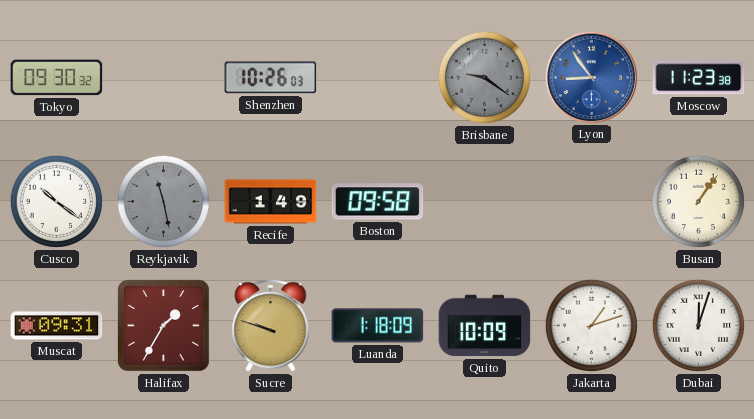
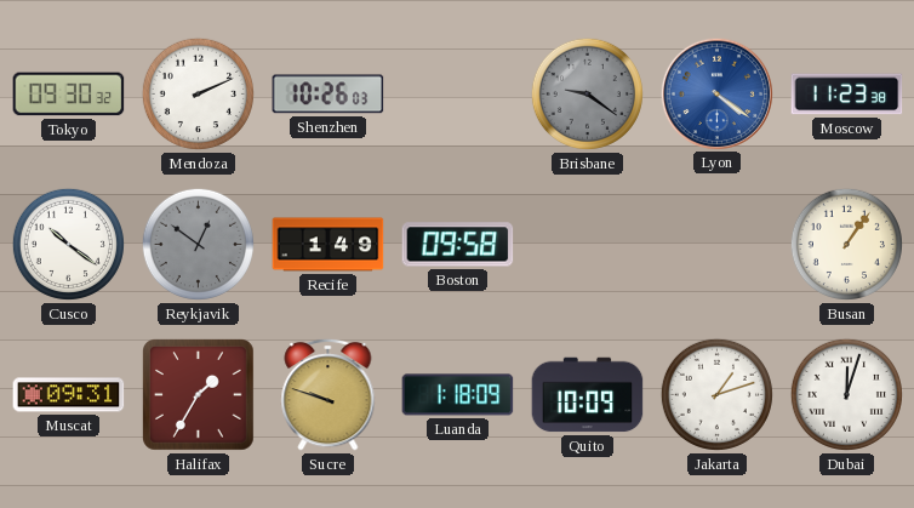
Mendoza: none -> 2:11 (198, 93)
Lyon: 8:54 -> 4:21 (716, 93)
Reykjavik: 11:28 -> 12:51 (198, 244)
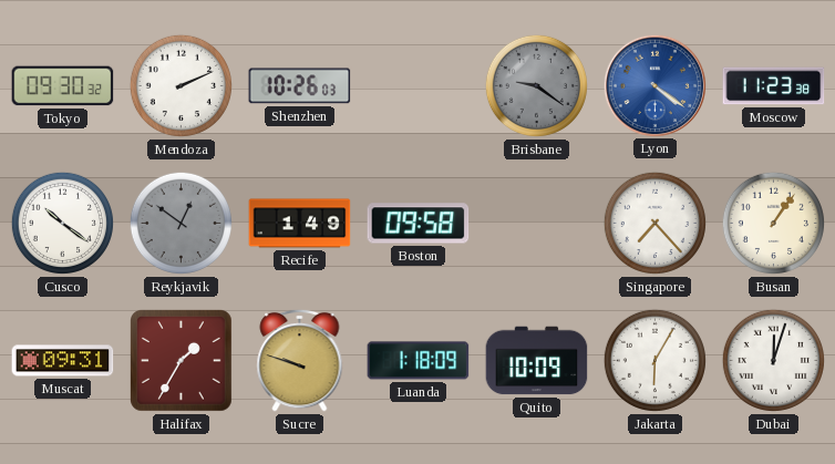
Singapore: none -> 7:23 (654, 223)
Jakarta: 1:12 -> 6:05 (654, 360)
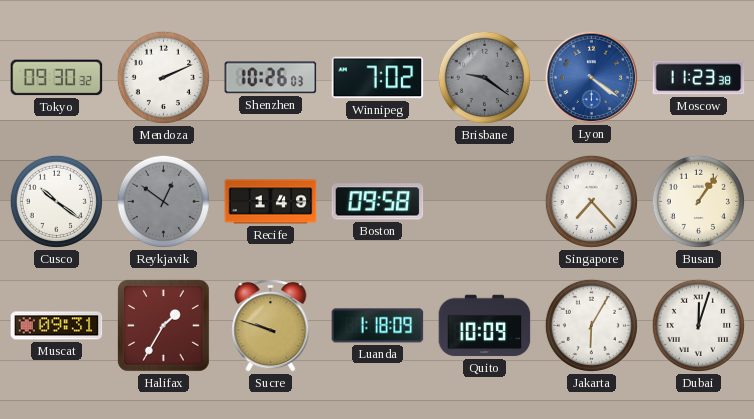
Winnipeg: none -> 7:02 (378, 78)
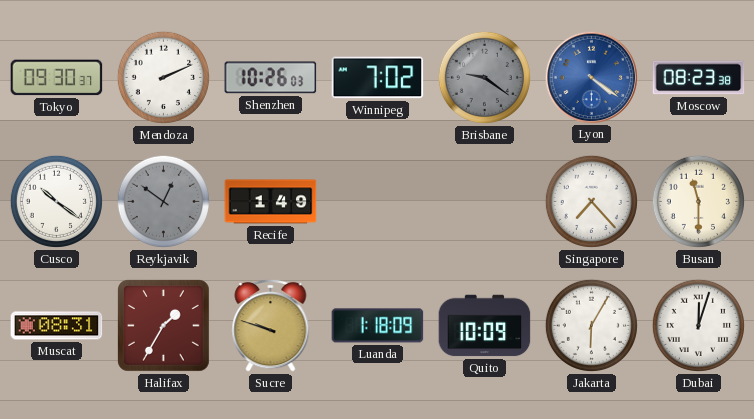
Tokyo: 09:30:32 -> 09:30:37 (57, 78)
Moscow: 11:23 -> 08:23 (699, 78)
Boston: 09:58 -> none (378, 202)
Busan: 1:06 -> 11:30 (698, 201)
Muscat: 09:31 -> 08:31 (57, 326)
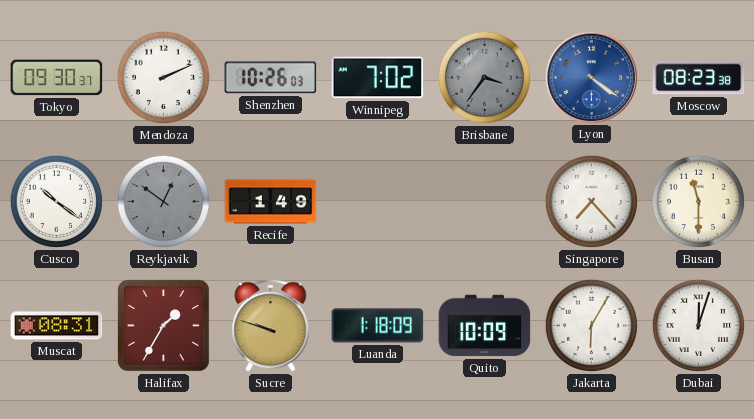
Brisbane: 9:21 -> 3:36 (484, 77)
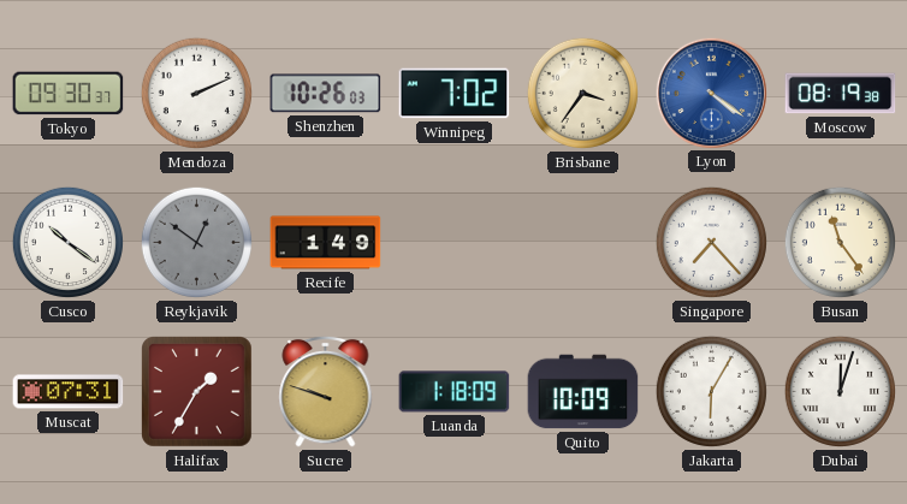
Brisbane dial: grey -> cream (582, 93)
Moscow: 08:23 -> 08:19 (841, 94)
Busan: 11:30 -> 11:24 (840, 242)
Muscat: 08:31 -> 07:31 (69, 392)
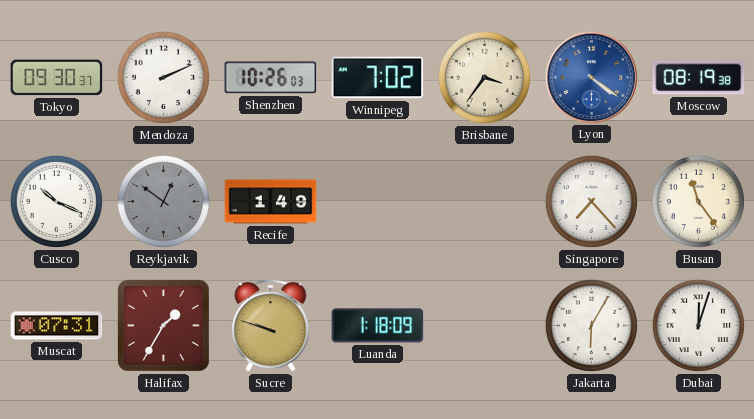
Cusco: 10:21 -> 10:19 (56, 201)
Quito: 10:09 -> none (583, 392)
